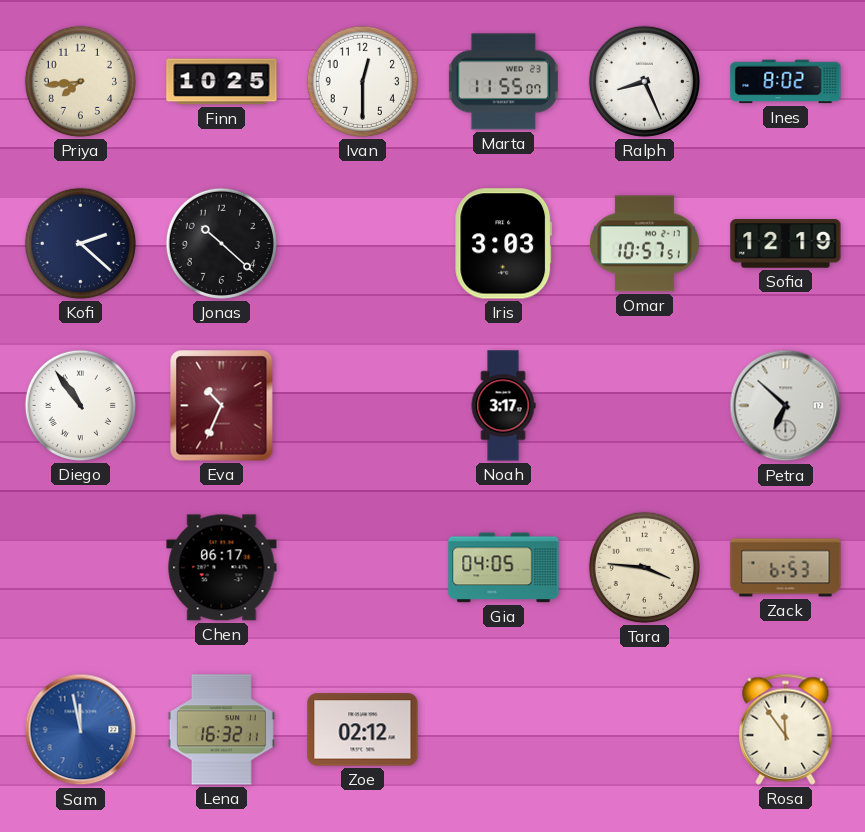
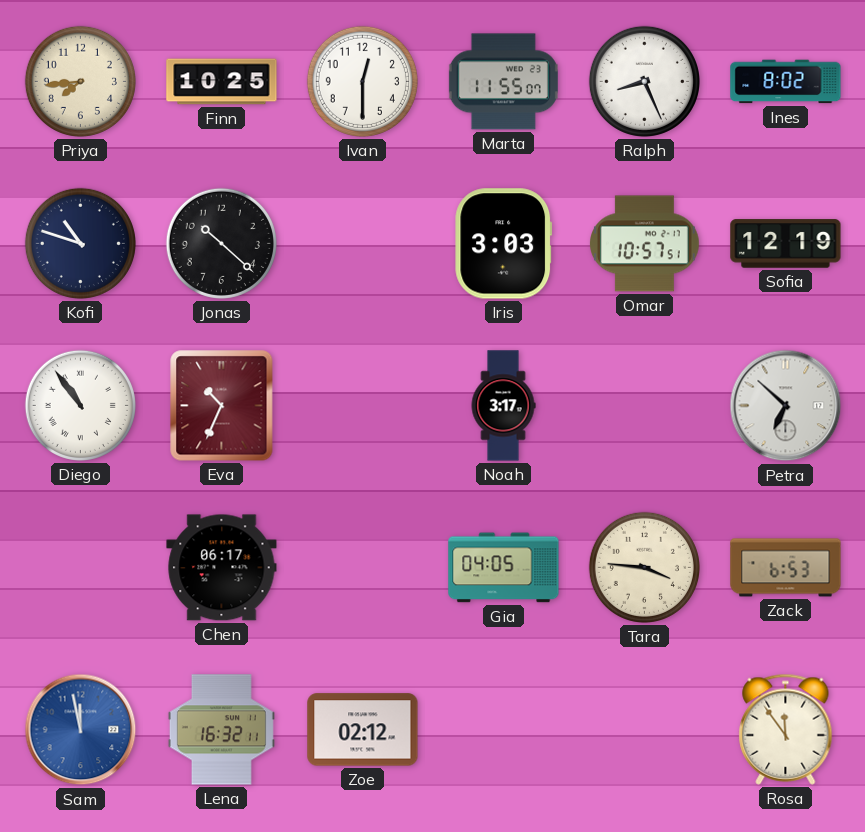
Kofi: 2:22 -> 10:48 (80, 243)
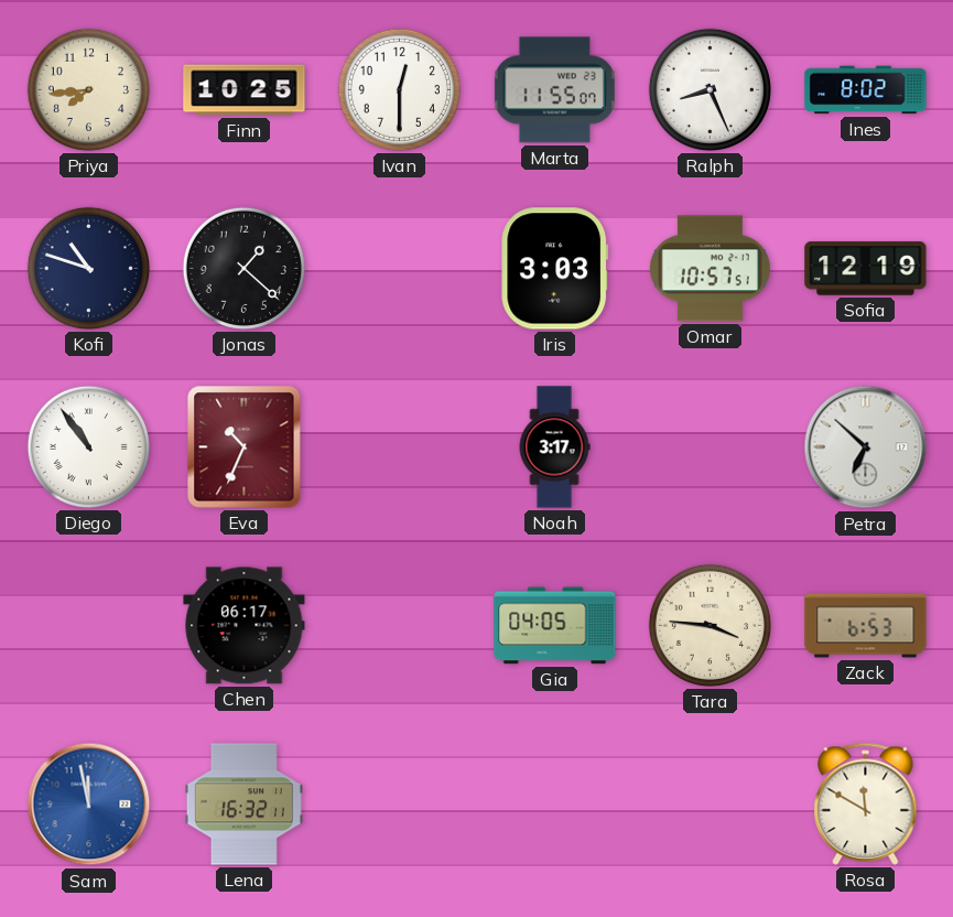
Jonas: 10:22 -> 1:22 (243, 268)
Zoe: 02:12 -> none (363, 730)
Rosa: 11:54 -> 11:50 (866, 803)
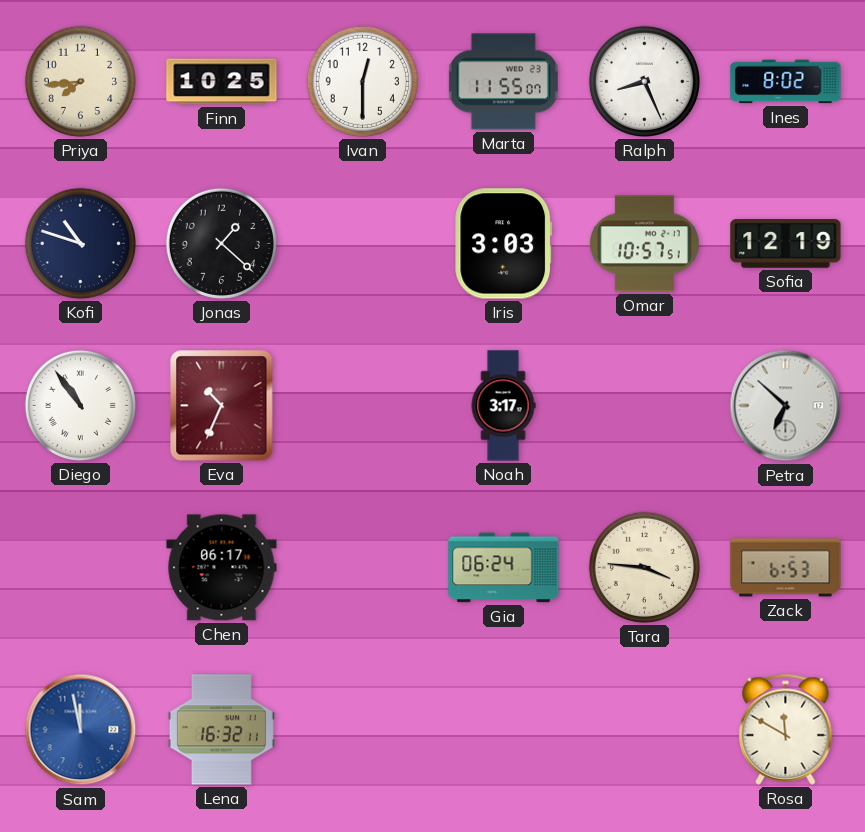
Gia: 04:05 -> 06:24 (504, 568)
